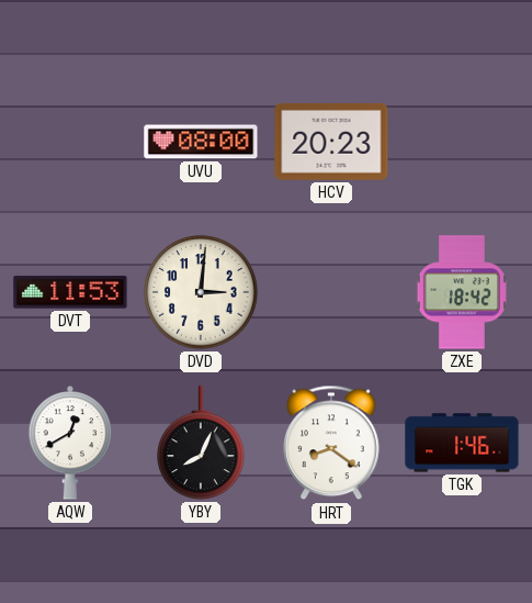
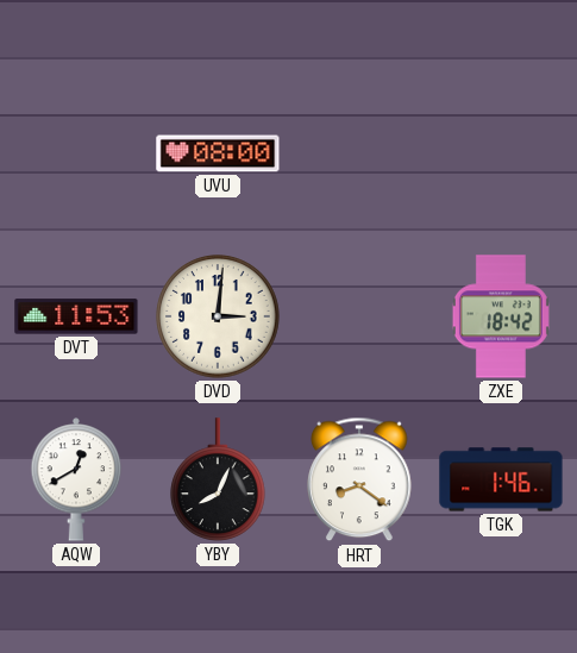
HCV: 20:23 -> none (331, 142)
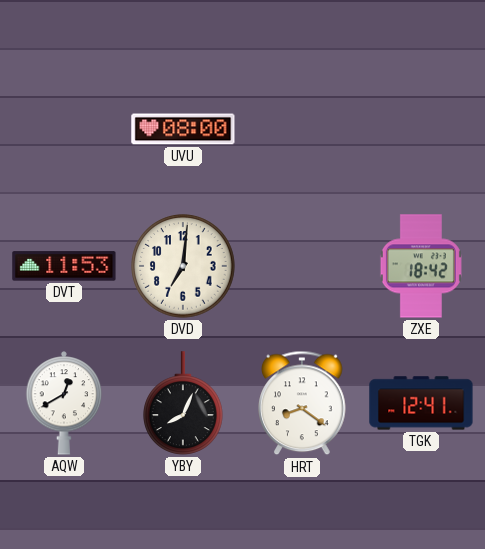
DVD: 3:01 -> 7:01 (183, 266)
TGK: 1:46 -> 12:41 (421, 403)
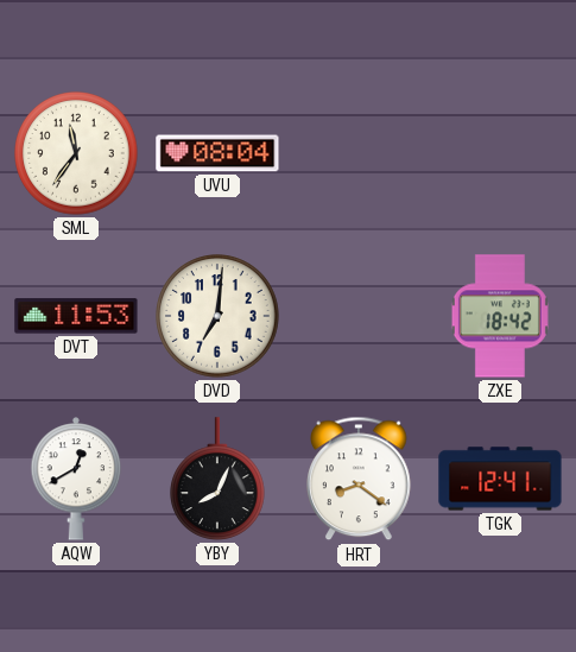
SML: none -> 11:36 (76, 153)
UVU: 08:00 -> 08:04 (217, 153)
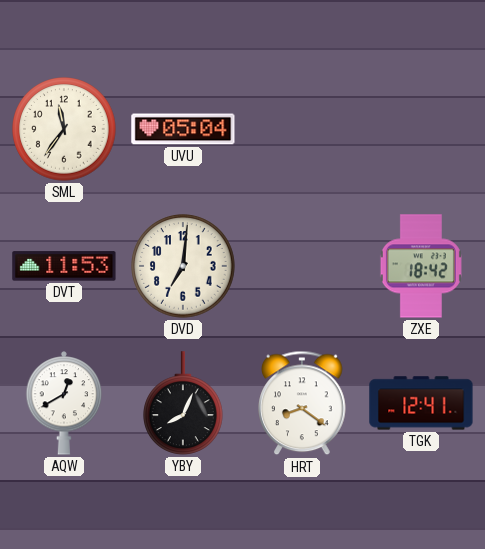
UVU: 08:04 -> 05:04 (183, 129)
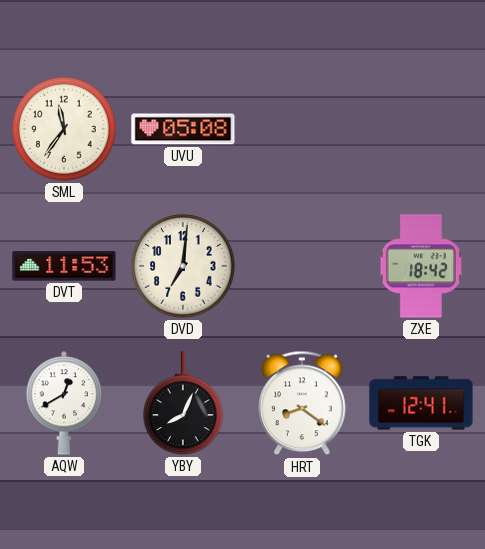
UVU: 05:04 -> 05:08 (183, 129)
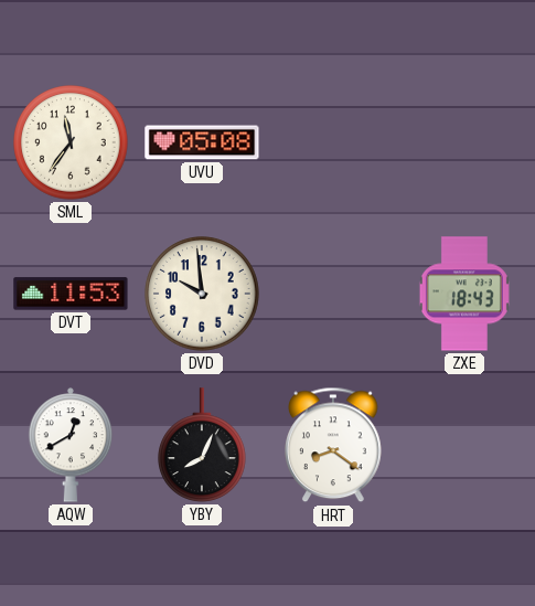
DVD: 7:01 -> 9:59 (202, 294)
ZXE: 18:42 -> 18:43 (464, 294)
TGK: 12:41 -> none (421, 403)
